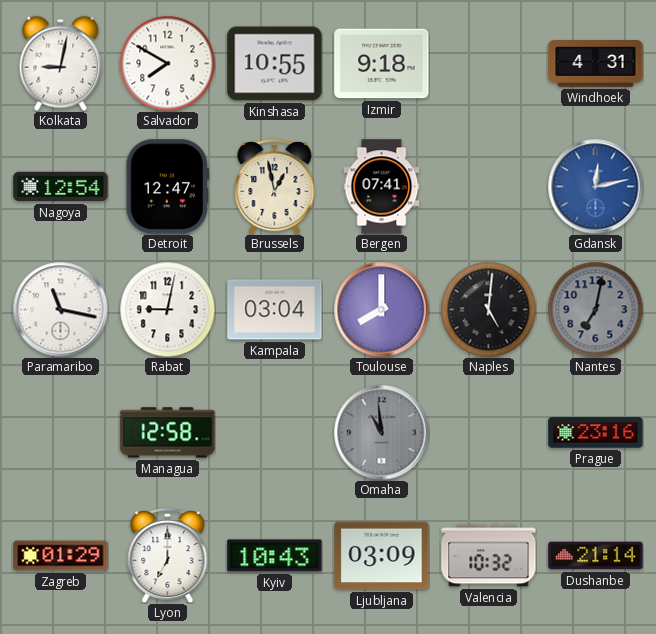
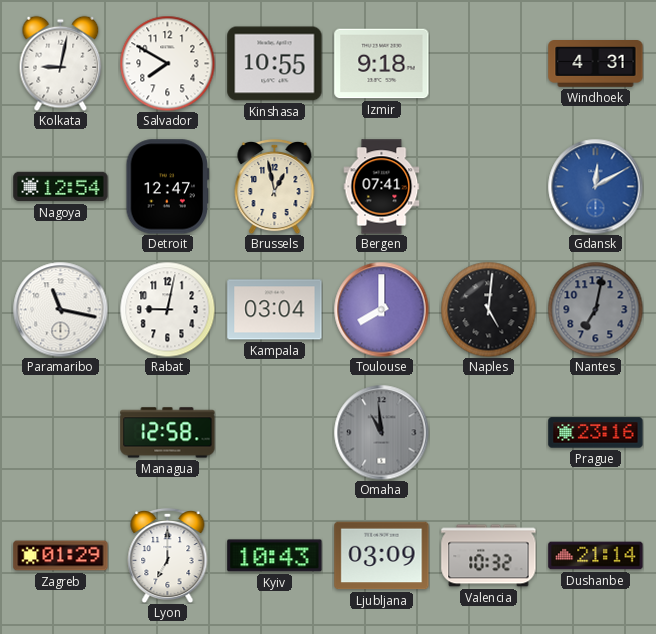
Gdansk: 12:13 -> 12:10 (595, 186)
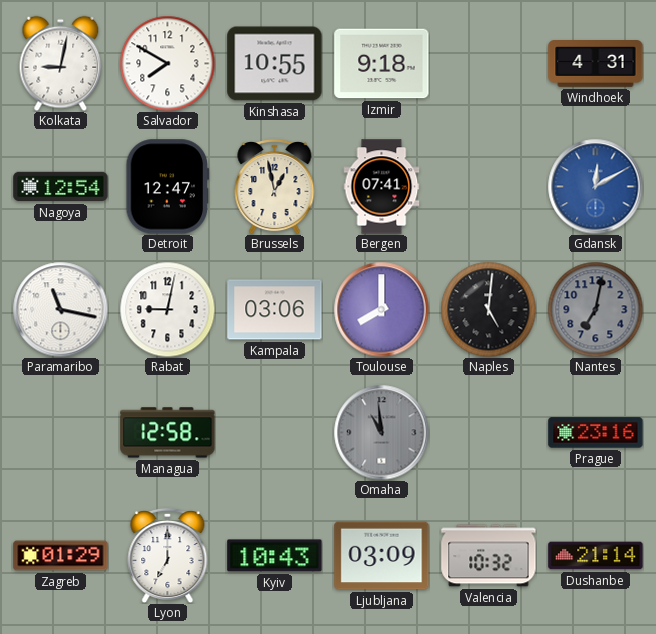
Kampala: 03:04 -> 03:06 (275, 310)
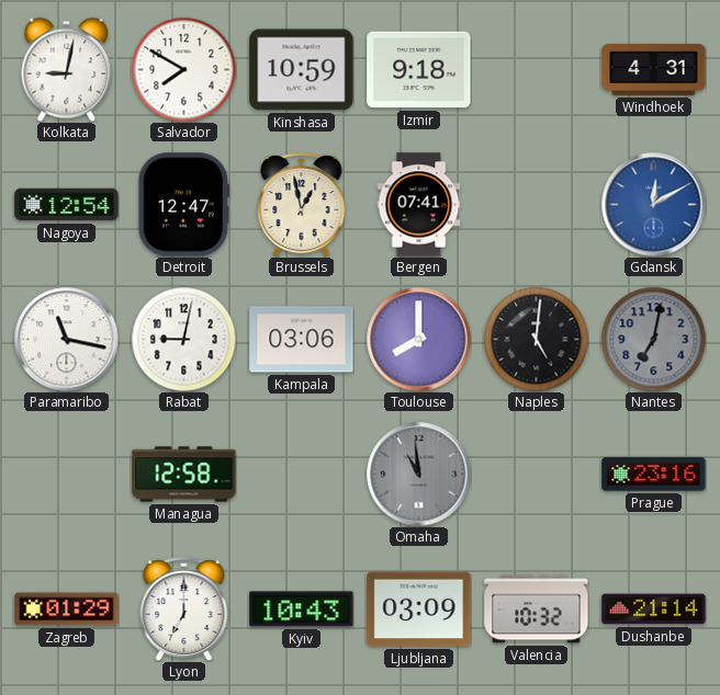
Kinshasa: 10:55 -> 10:59 (302, 70)
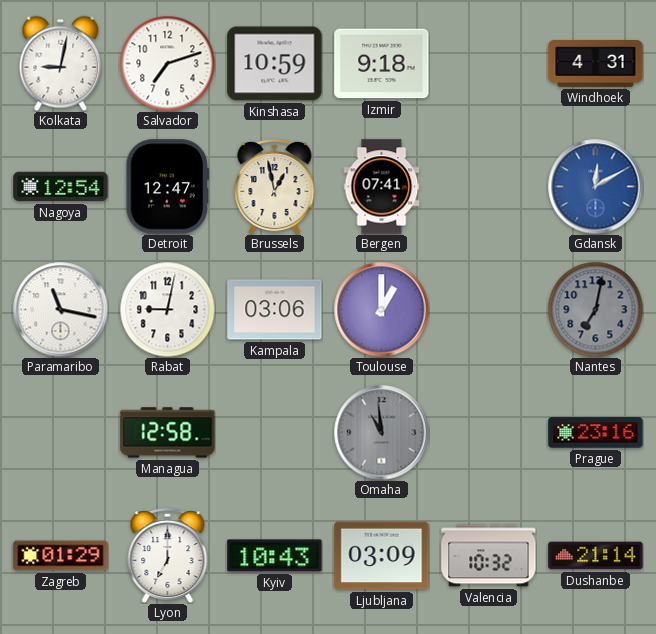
Salvador: 7:50 -> 7:12 (167, 63)
Toulouse: 8:00 -> 1:00 (381, 309)
Naples: 5:01 -> none (536, 339)
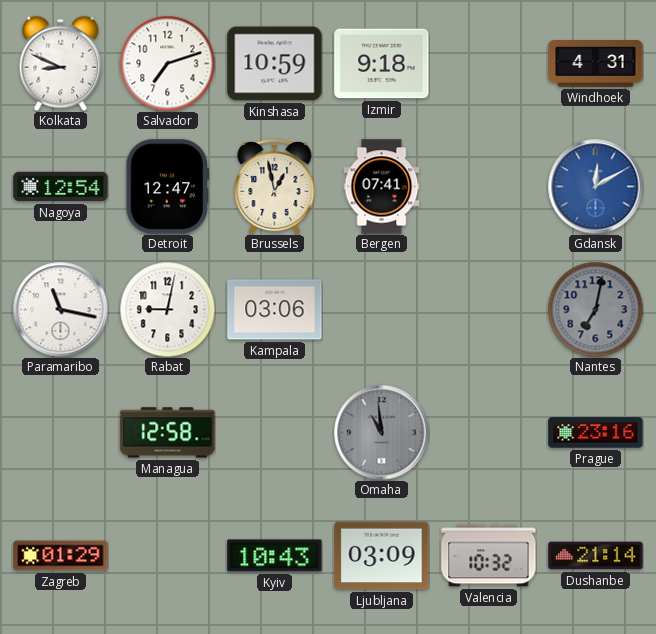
Kolkata: 9:02 -> 8:49 (61, 63)
Toulouse: 1:00 -> none (381, 309)
Lyon: 7:00 -> none (168, 555)
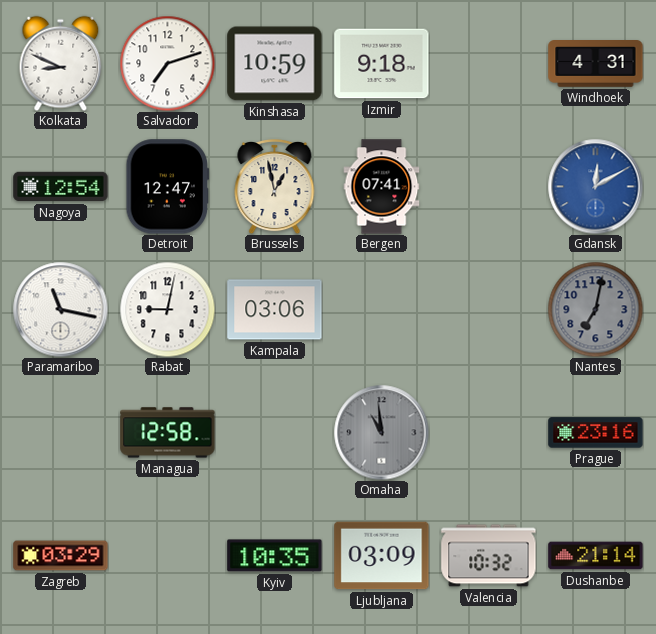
Zagreb: 01:29 -> 03:29 (61, 556)
Kyiv: 10:43 -> 10:35 (275, 556)
